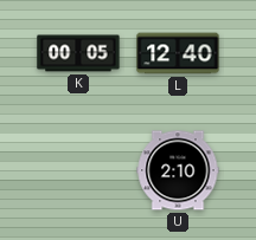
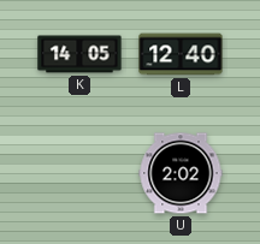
K: 00:05 -> 14:05 (79, 54)
U: 2:10 -> 2:02 (181, 173)
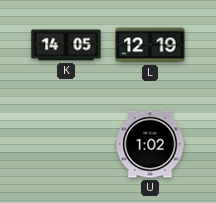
L: 12:40 -> 12:19 (150, 45)
U: 2:02 -> 1:02 (150, 144)
